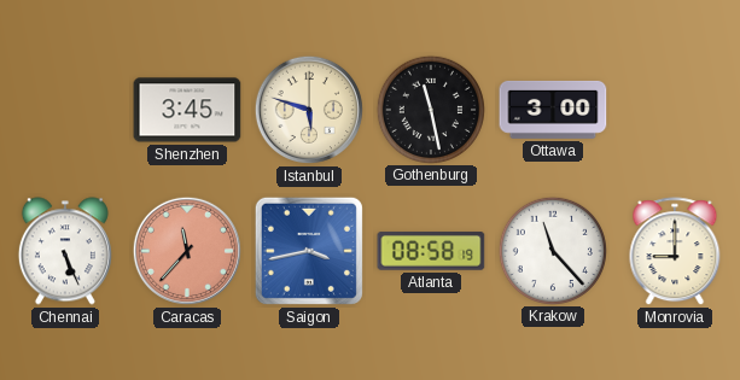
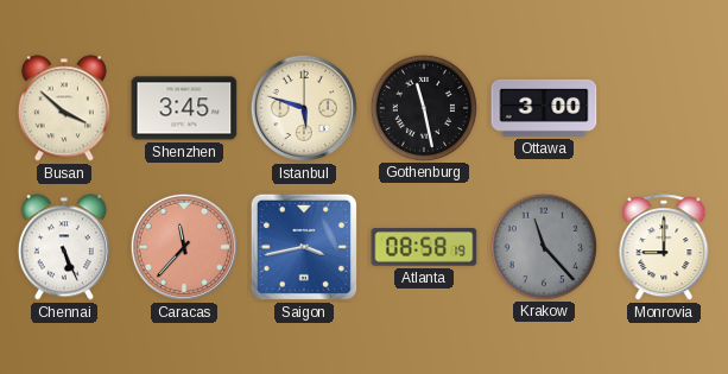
Busan: none -> 3:52 (64, 108)
Krakow dial: white -> grey (543, 246)
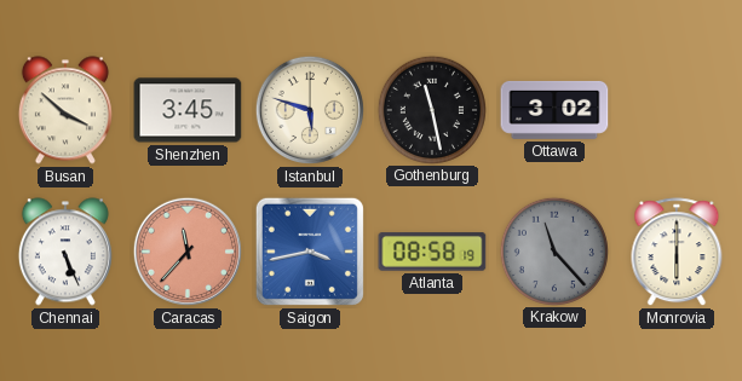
Ottawa: 3:00 -> 3:02 (554, 110)
Monrovia: 9:00 -> 6:00 (677, 253)
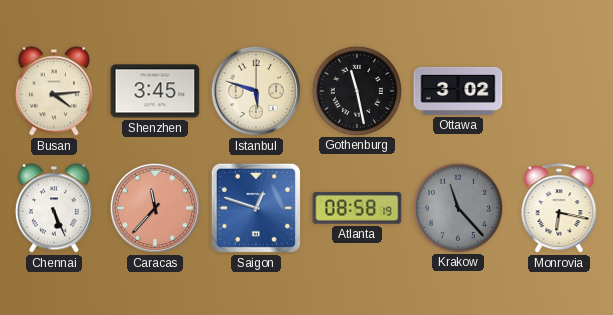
Busan: 3:52 -> 4:14 (54, 91)
Saigon: 3:43 -> 12:48 (256, 208)
Monrovia: 6:00 -> 6:17 (559, 209)
